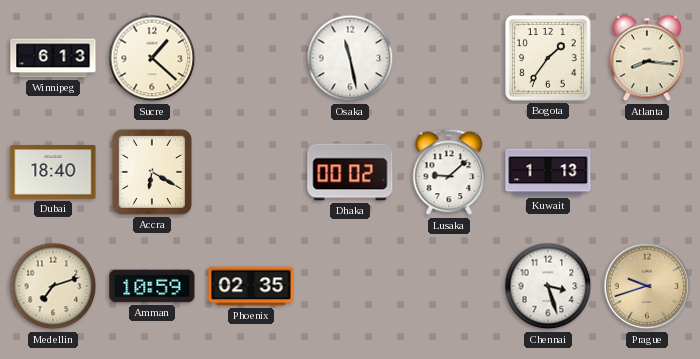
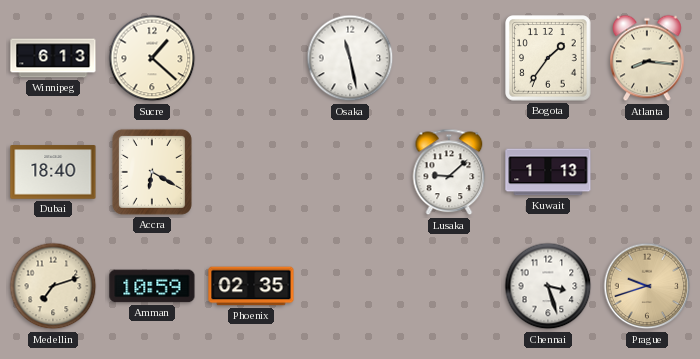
Dhaka: 00:02 -> none (350, 172)
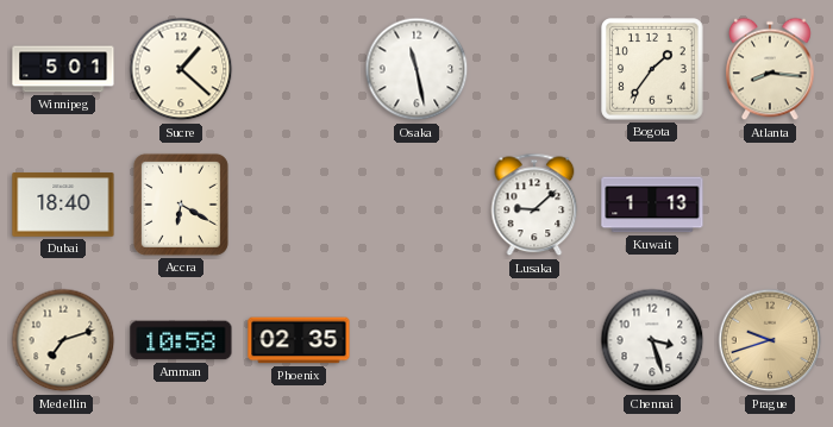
Winnipeg: 6:13 -> 5:01 (63, 69)
Amman: 10:59 -> 10:58 (181, 340)
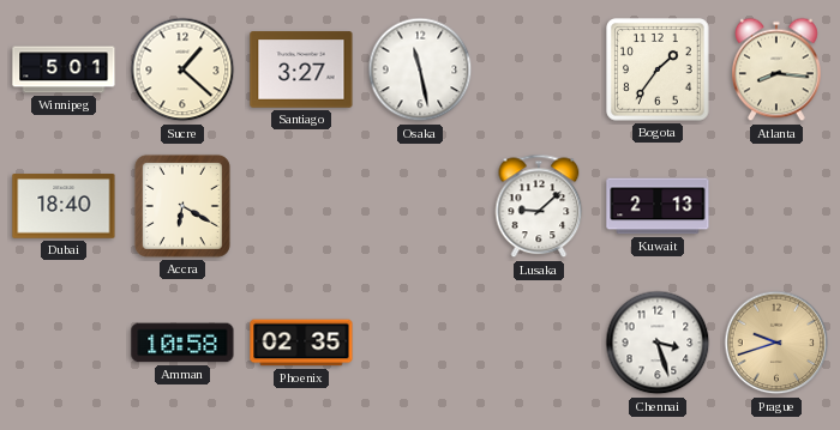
Santiago: none -> 3:27 (301, 69)
Kuwait: 1:13 -> 2:13 (658, 206)
Medellin: 7:12 -> none (63, 340)
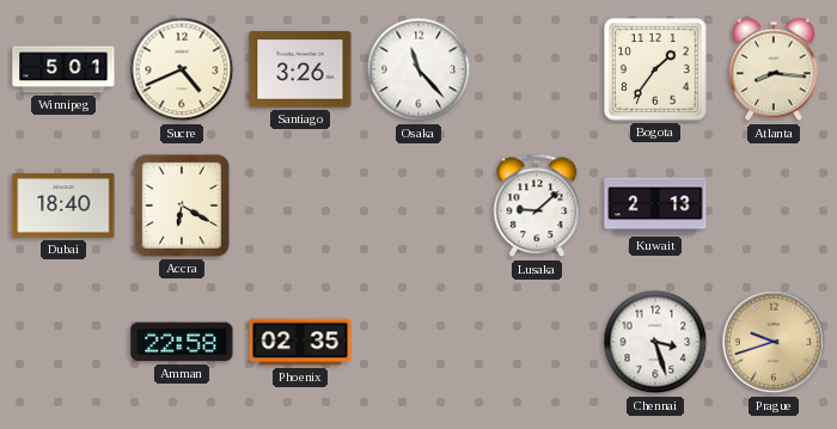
Sucre: 1:22 -> 4:41 (182, 69)
Santiago: 3:27 -> 3:26 (300, 69)
Osaka: 11:28 -> 11:23 (418, 69)
Amman: 10:58 -> 22:58 (182, 342)
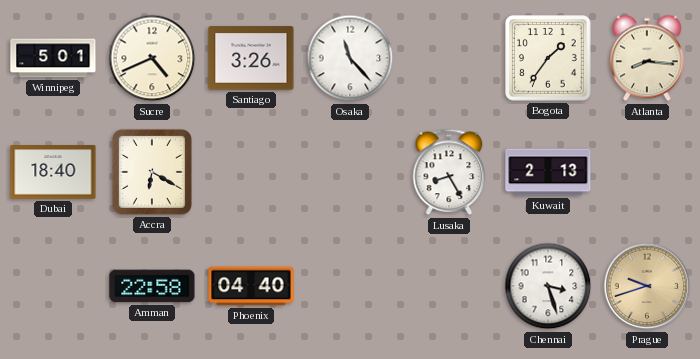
Lusaka: 9:08 -> 8:25 (449, 172)
Phoenix: 02:35 -> 04:40 (251, 286)
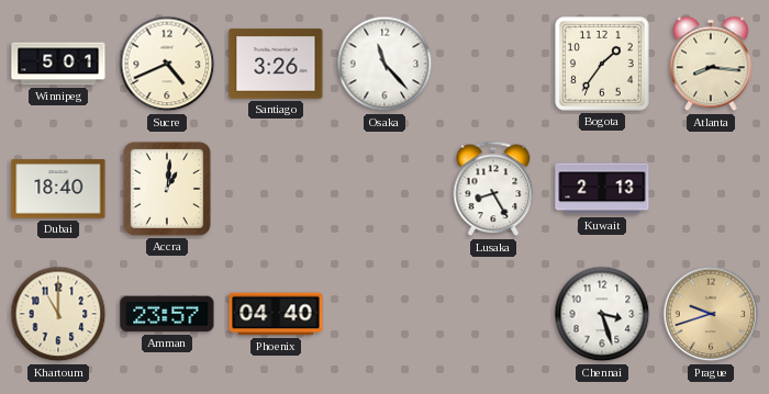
Accra: 6:20 -> 1:01 (167, 189)
Khartoum: none -> 11:00 (58, 314)
Amman: 22:58 -> 23:57 (167, 314)
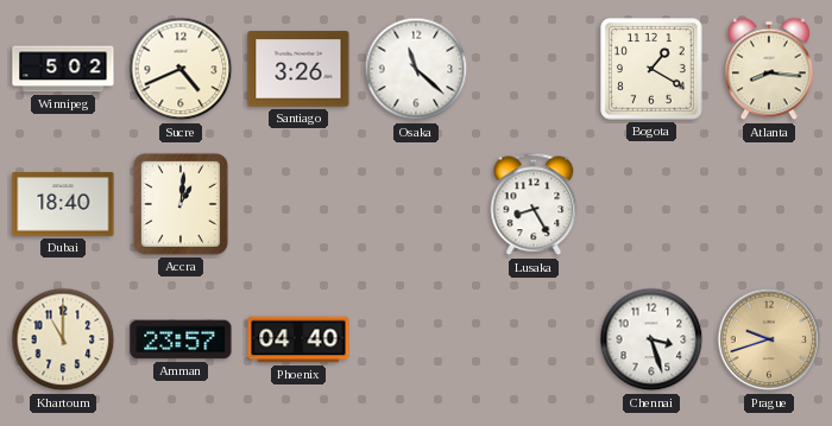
Winnipeg: 5:01 -> 5:02 (63, 69)
Osaka: 11:23 -> 11:22 (416, 69)
Bogota: 1:36 -> 1:20 (651, 69)
Kuwait: 2:13 -> none (602, 189)
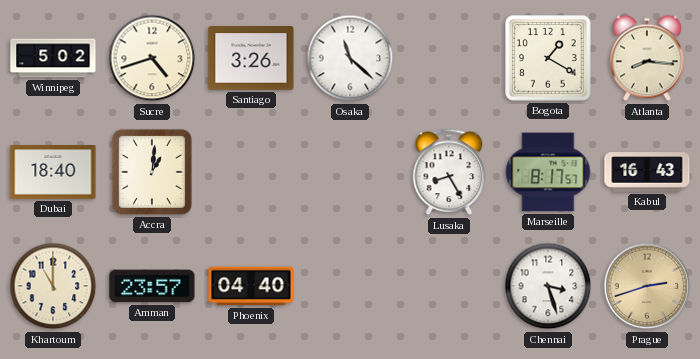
Sucre: 4:41 -> 4:42 (152, 58)
Marseille: none -> 8:17 (548, 172)
Kabul: none -> 16:43 (647, 172)
Prague: 9:42 -> 2:42 (647, 286)
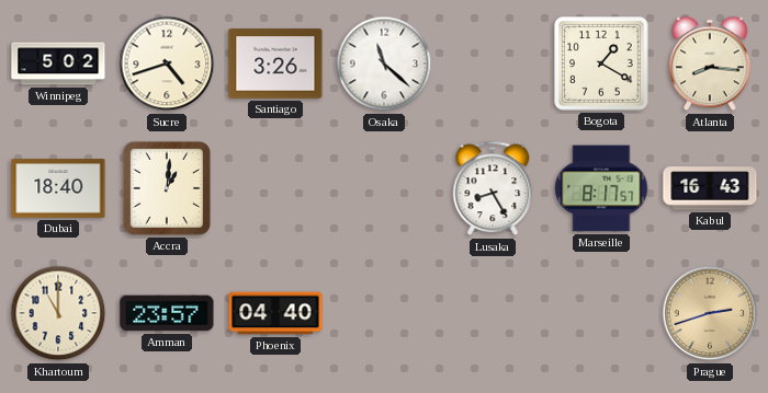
Chennai: 3:27 -> none (548, 286)
